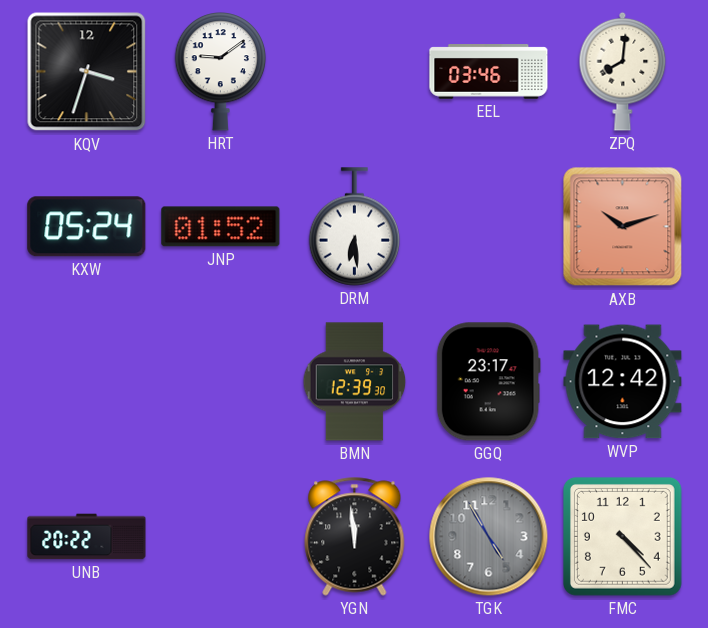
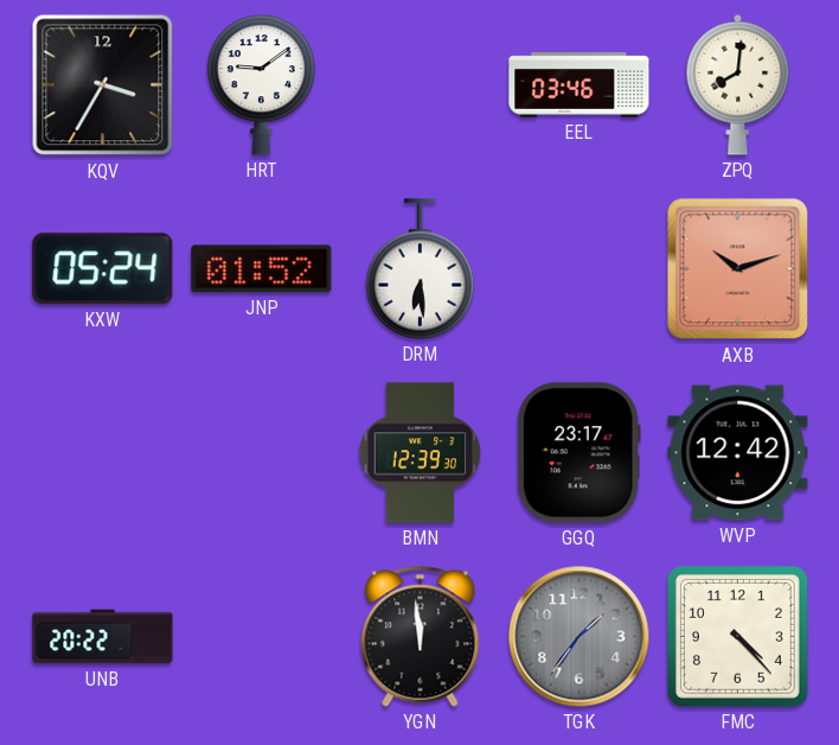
KQV: 3:33 -> 3:35 (103, 85)
TGK: 4:55 -> 1:36 (579, 637)
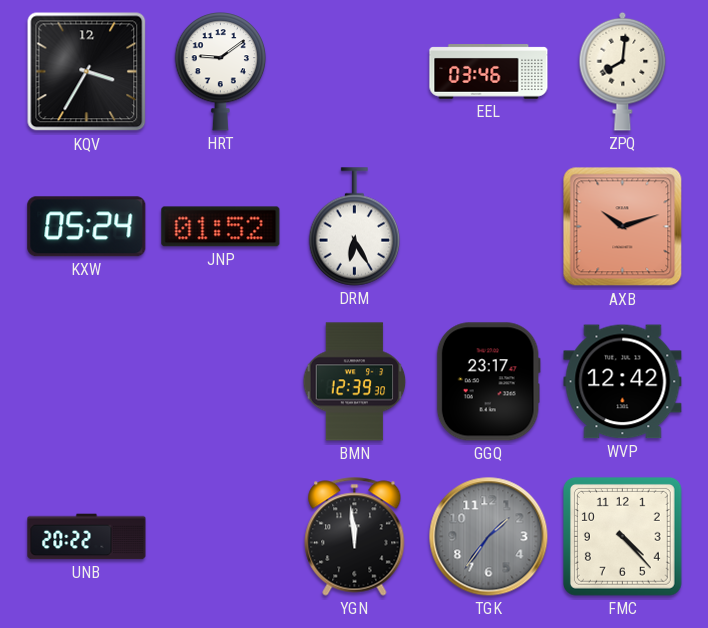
DRM: 6:29 -> 6:25 (355, 227)
